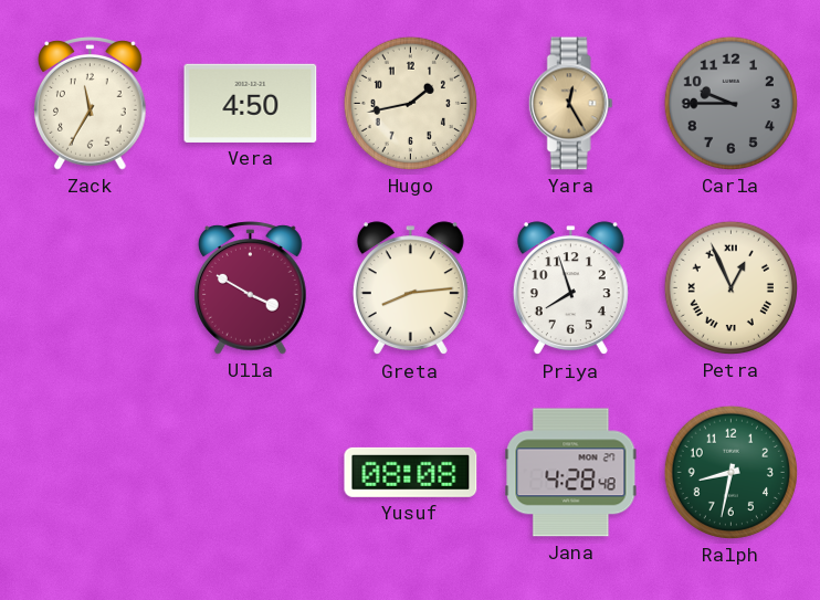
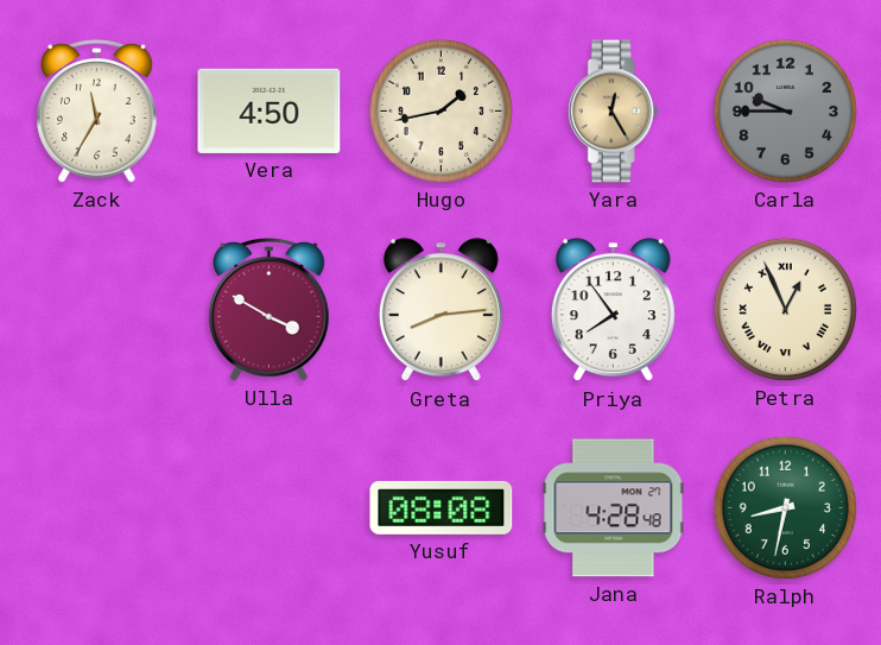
Priya: 7:57 -> 7:54 (613, 310)
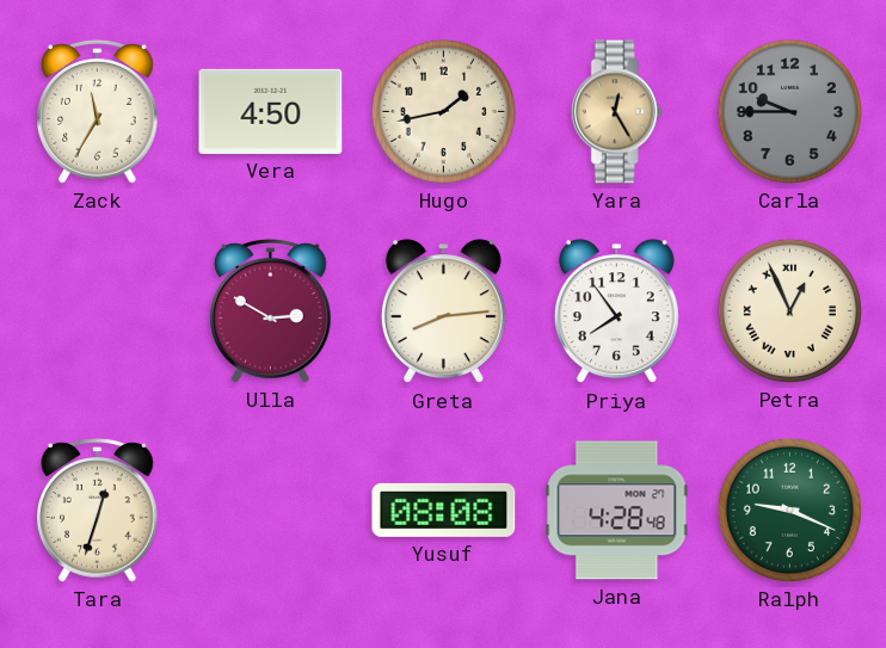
Ulla: 3:50 -> 2:50 (271, 311)
Tara: none -> 12:33 (98, 511)
Ralph: 8:32 -> 9:19 (789, 510)
